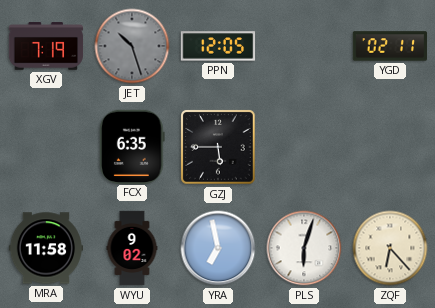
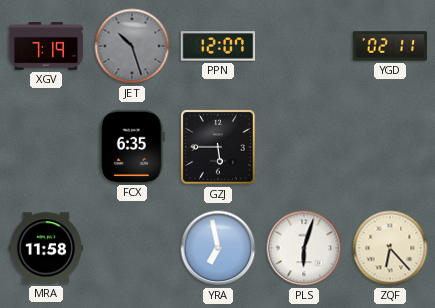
PPN: 12:05 -> 12:07 (218, 46)
WYU: 9:02 -> none (132, 248)
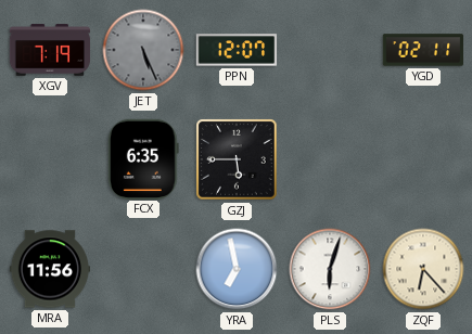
JET: 10:27 -> 5:26 (143, 50)
MRA: 11:58 -> 11:56 (50, 269)
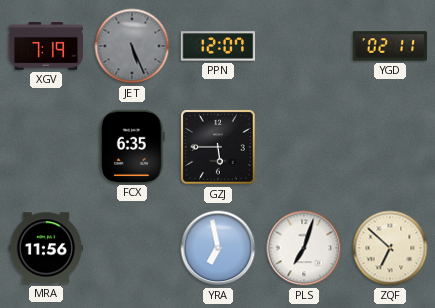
PLS: 6:03 -> 7:03 (304, 248)
ZQF: 6:23 -> 6:52 (390, 248)
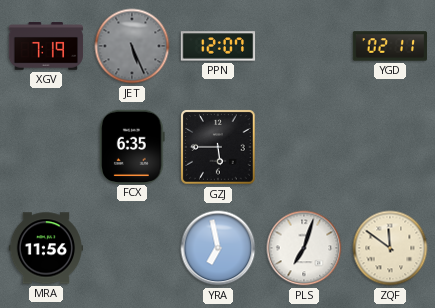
ZQF: 6:52 -> 11:51 (390, 248)
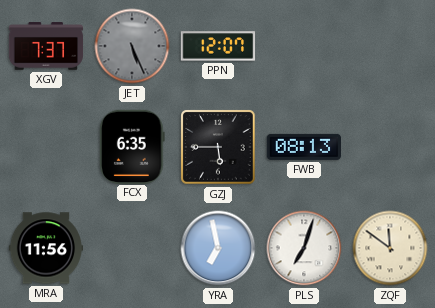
XGV: 7:19 -> 7:37 (46, 46)
YGD: 02:11 -> none (390, 46)
FWB: none -> 08:13 (303, 147)
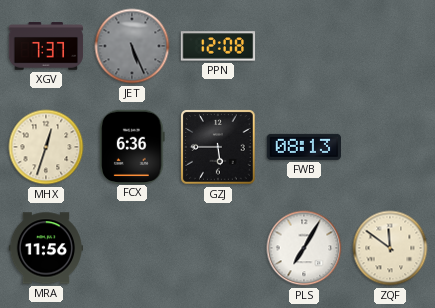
PPN: 12:07 -> 12:08 (218, 46)
MHX: none -> 12:33 (46, 147)
FCX: 6:35 -> 6:36 (133, 146)
YRA: 6:58 -> none (218, 248)
PLS: 7:03 -> 7:05 (304, 248)
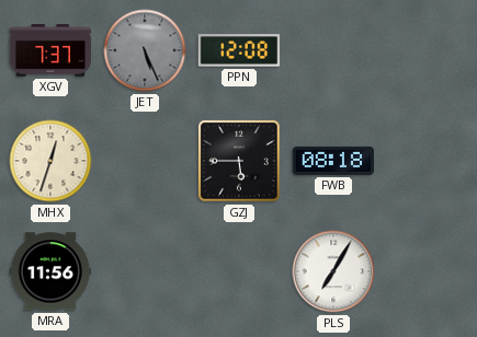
FCX: 6:36 -> none (133, 146)
FWB: 08:13 -> 08:18 (332, 161)
ZQF: 11:51 -> none (390, 248)
